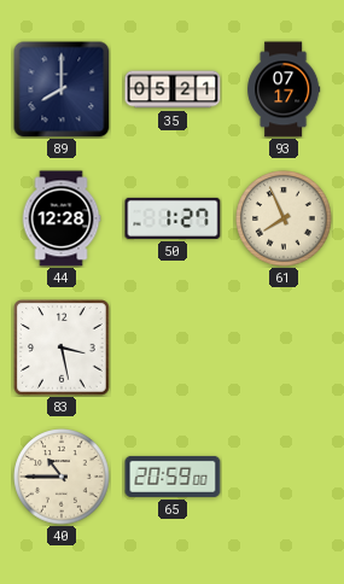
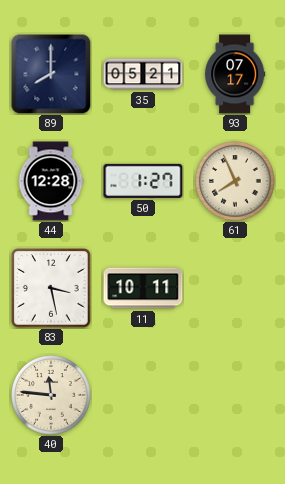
11: none -> 10:11 (143, 288)
40: 10:45 -> 11:46 (51, 395)
65: 20:59 -> none (173, 477)
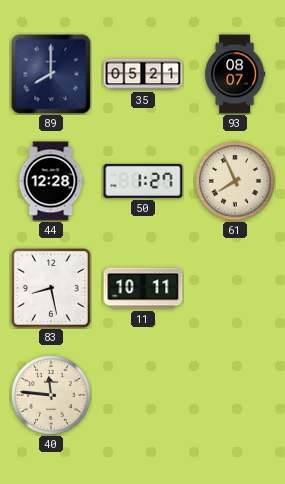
93: 07:17 -> 08:07 (235, 74)
83: 3:28 -> 8:28 (51, 288)
